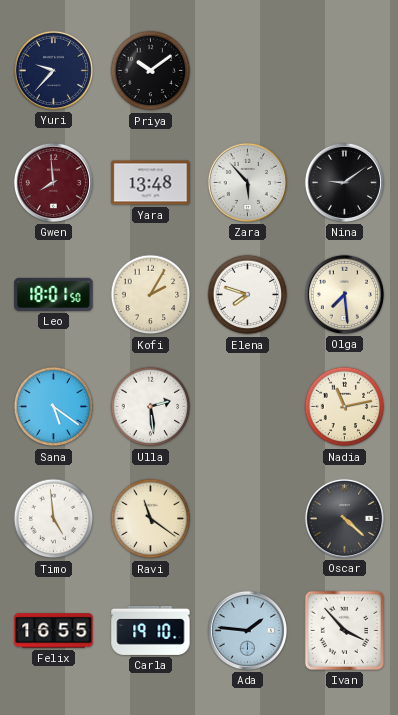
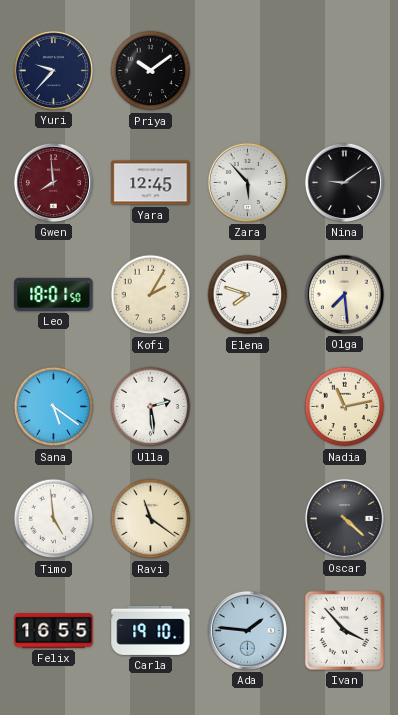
Yara: 13:48 -> 12:45 (151, 183)
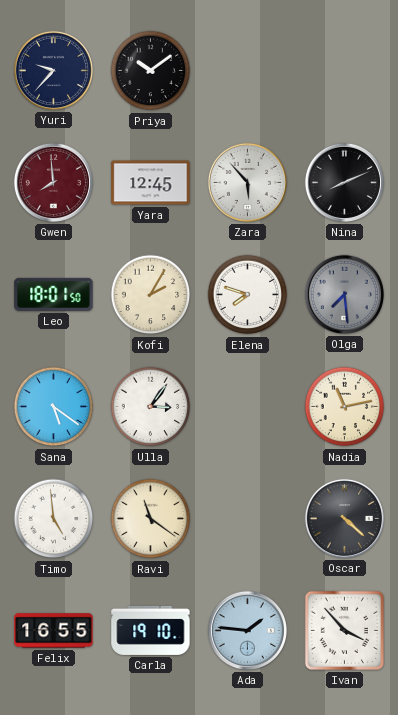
Nina: 9:09 -> 8:11 (344, 182)
Olga dial: cream -> grey (344, 294)
Ulla: 2:29 -> 3:06 (151, 407)
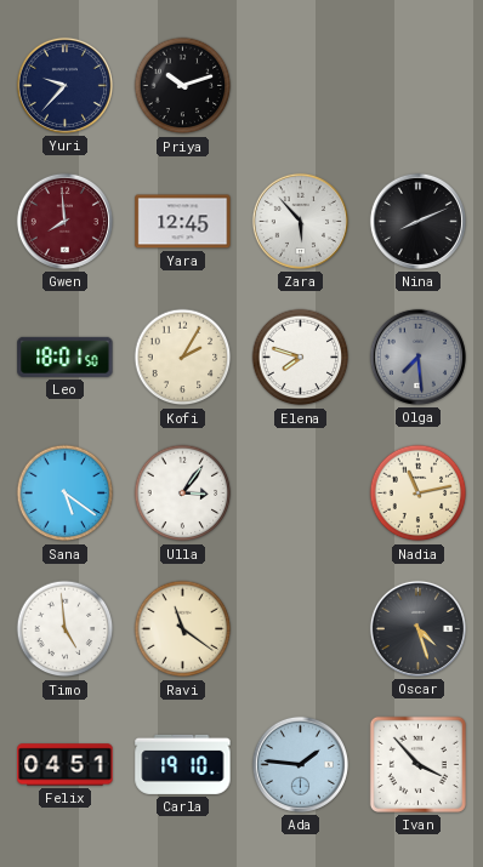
Priya: 10:09 -> 10:12 (183, 86)
Oscar: 4:22 -> 4:27 (417, 628)
Felix: 16:55 -> 04:51 (66, 765)
